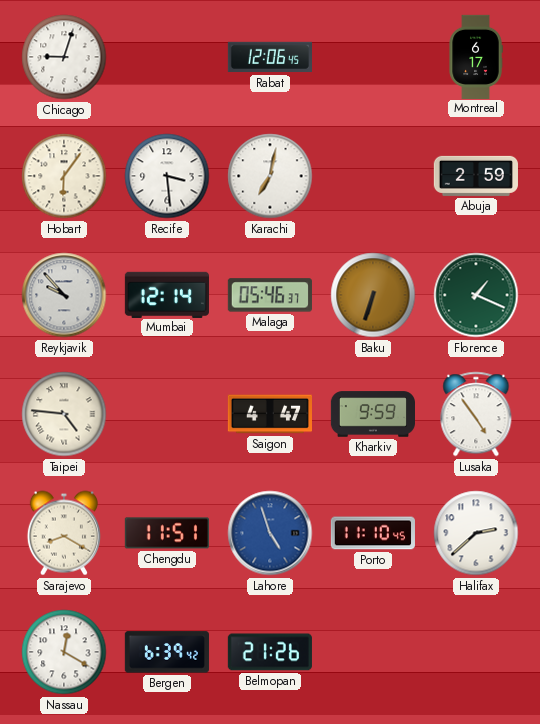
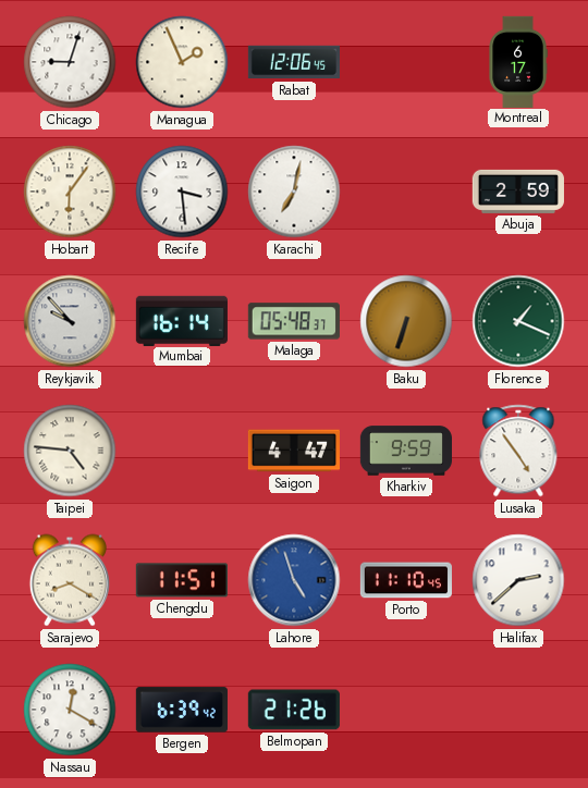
Managua: none -> 1:56 (182, 62)
Mumbai: 12:14 -> 16:14 (182, 320)
Malaga: 05:46 -> 05:48 (294, 321)
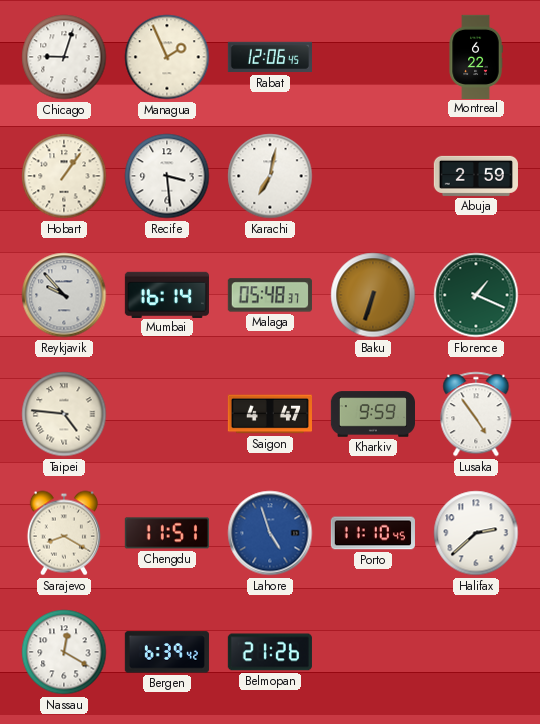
Montreal: 6:17 -> 6:22 (476, 56)
Hobart: 6:06 -> 1:06 (64, 176)
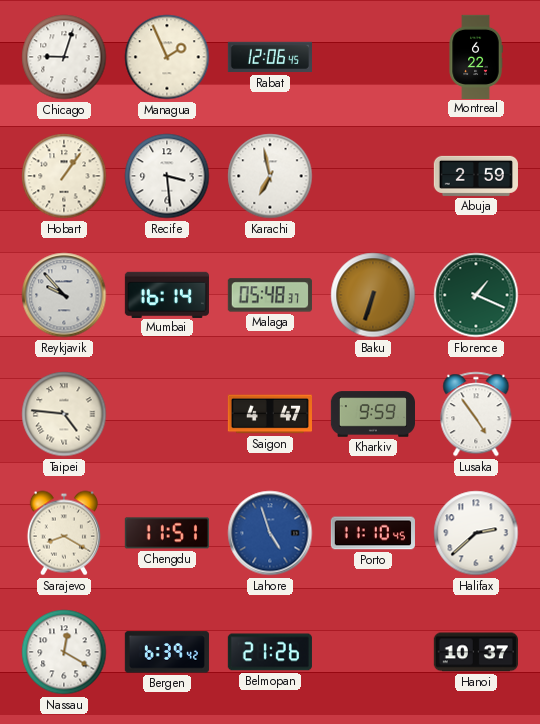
Karachi: 7:02 -> 6:58 (270, 176)
Hanoi: none -> 10:37 (476, 652)
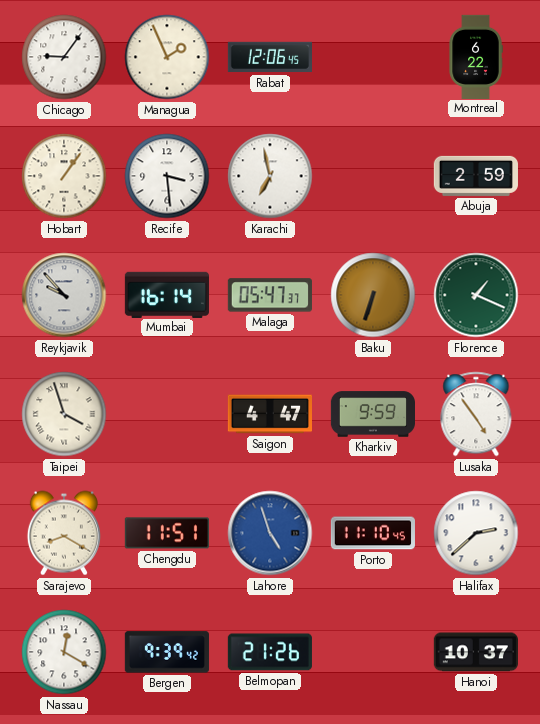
Chicago: 9:03 -> 9:06 (64, 57)
Malaga: 05:48 -> 05:47 (270, 295)
Taipei: 4:46 -> 3:57 (64, 414)
Bergen: 6:39 -> 9:39 (167, 652)
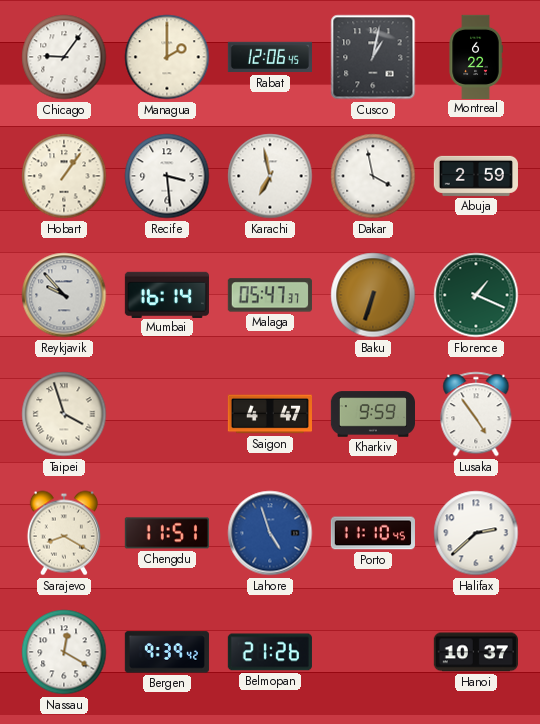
Managua: 1:56 -> 2:00 (167, 57)
Cusco: none -> 1:02 (373, 57)
Dakar: none -> 3:58 (373, 176)
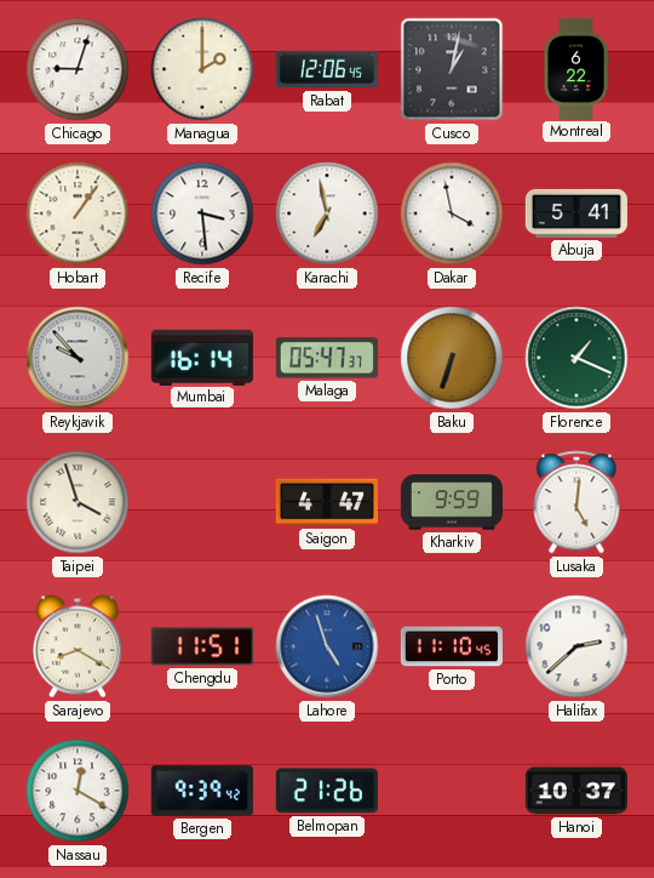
Chicago: 9:06 -> 9:03 (78, 69)
Abuja: 2:59 -> 5:41 (576, 213)
Lusaka: 4:54 -> 5:01 (576, 502)
